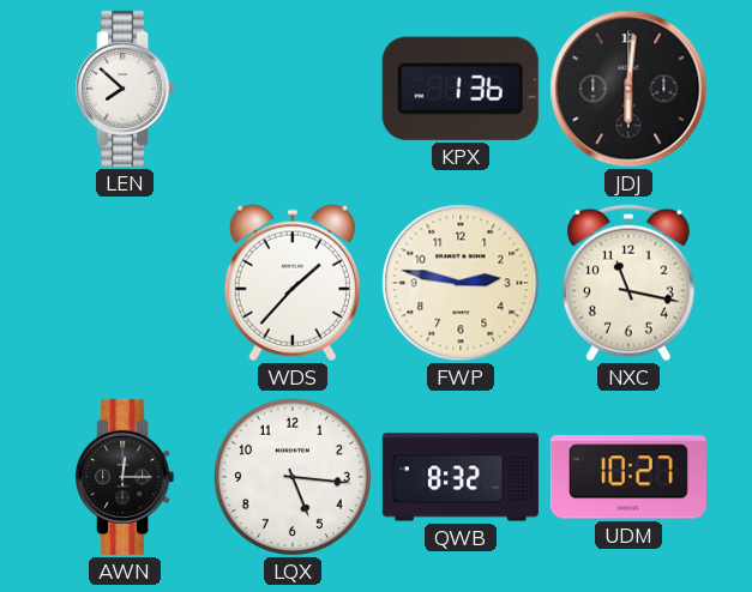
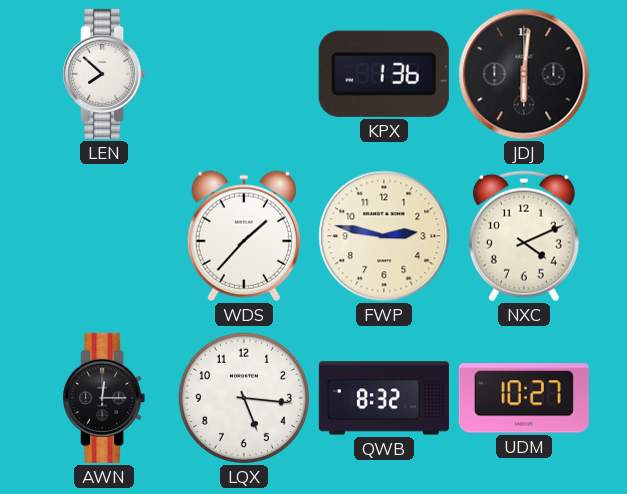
NXC: 11:17 -> 4:11 (524, 236)
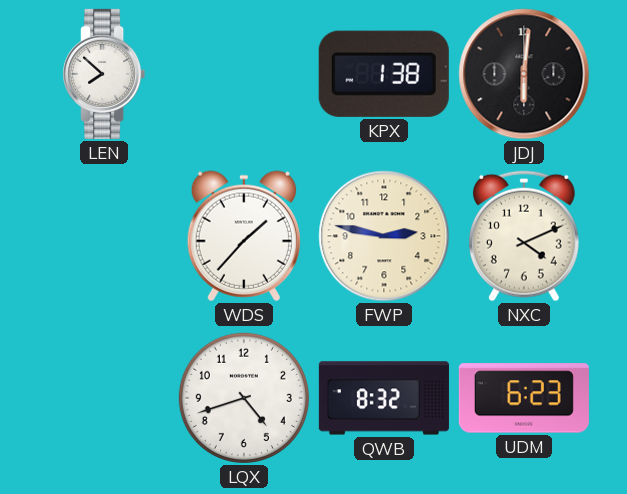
KPX: 1:36 -> 1:38 (384, 74)
AWN: 12:15 -> none (104, 398)
LQX: 5:16 -> 4:42 (244, 398)
UDM: 10:27 -> 6:23 (524, 398)
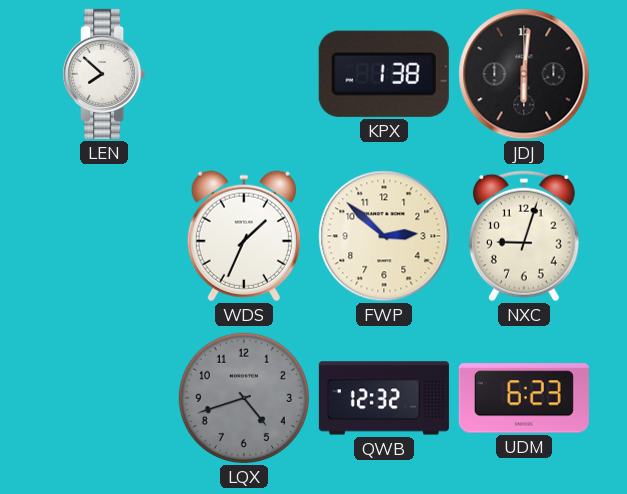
WDS: 1:37 -> 1:34 (244, 236)
FWP: 2:47 -> 2:52 (384, 236)
NXC: 4:11 -> 9:03 (524, 236)
LQX dial: white -> grey (244, 398)
QWB: 8:32 -> 12:32 (384, 398)
